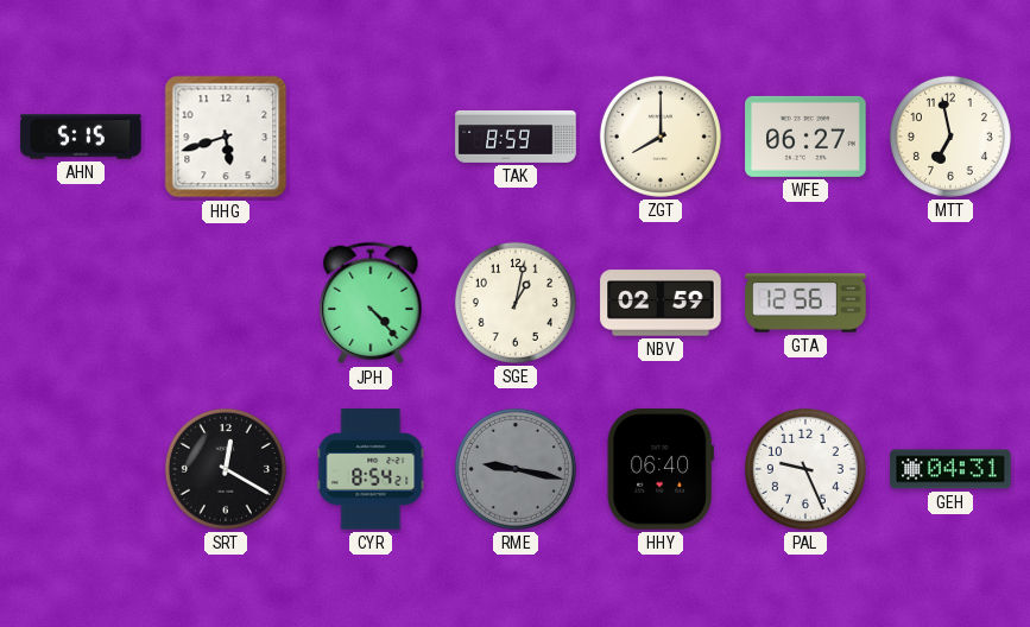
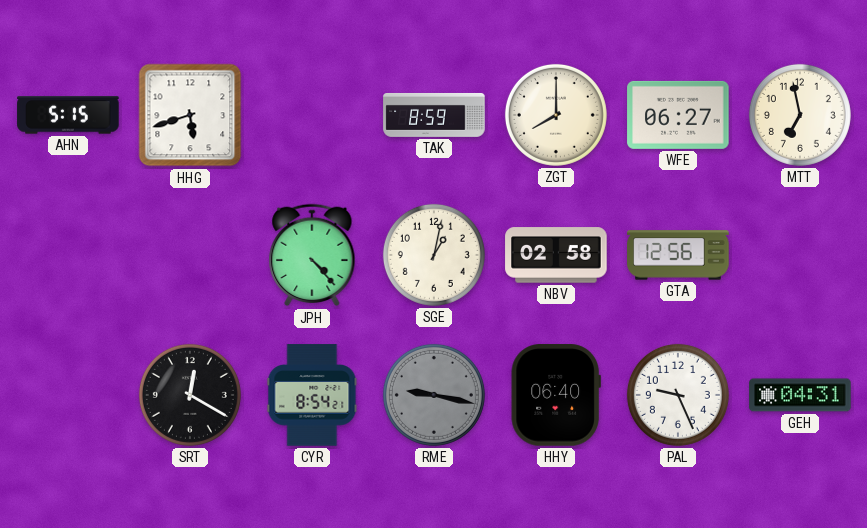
NBV: 02:59 -> 02:58 (556, 255)
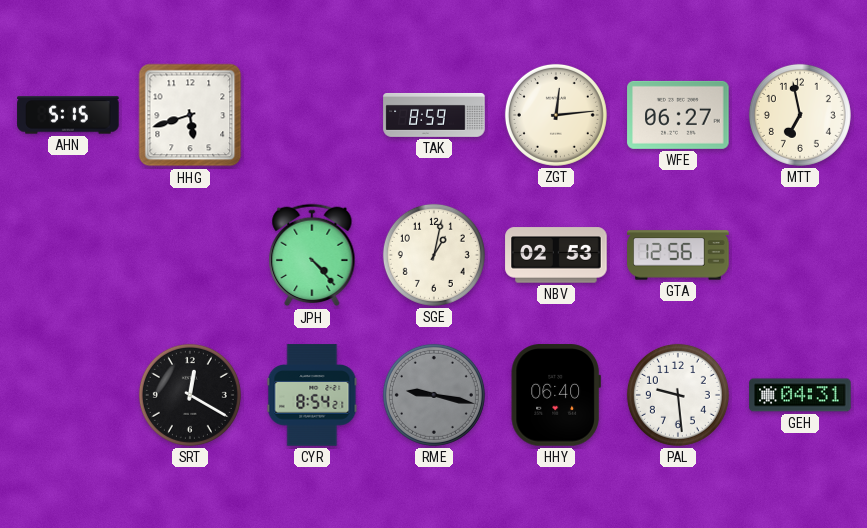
ZGT: 8:00 -> 12:14 (556, 115)
NBV: 02:58 -> 02:53 (556, 255)
PAL: 9:26 -> 9:29 (678, 395)
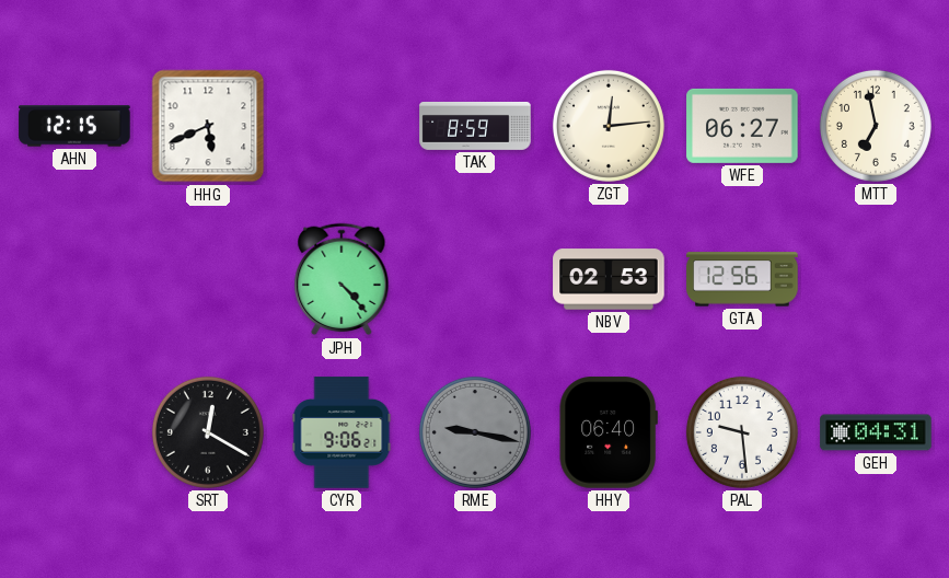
AHN: 5:15 -> 12:15 (74, 126)
HHG: 5:42 -> 5:41 (208, 126)
SGE: 1:02 -> none (434, 255)
CYR: 8:54 -> 9:06 (342, 432)
